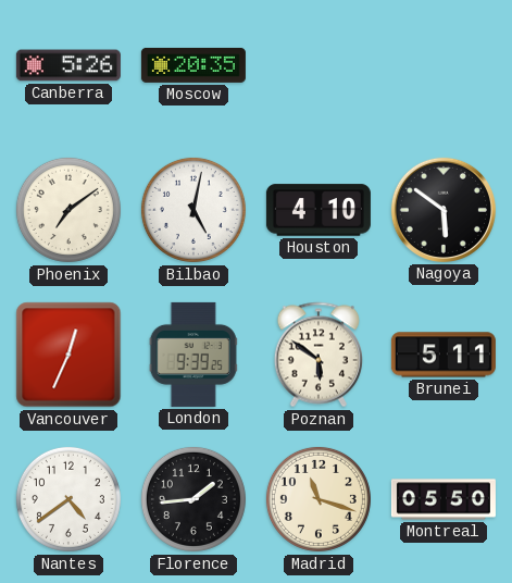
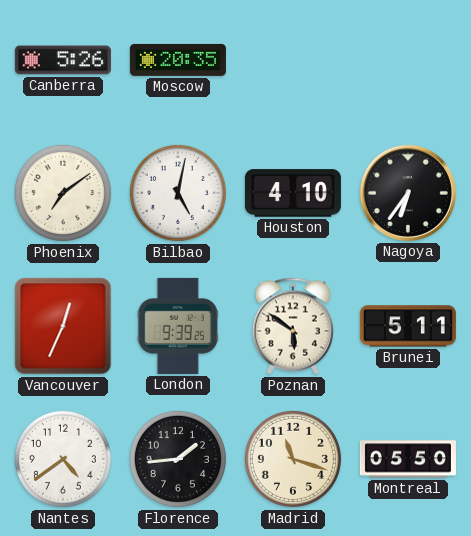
Nagoya: 5:51 -> 6:36 (408, 193)
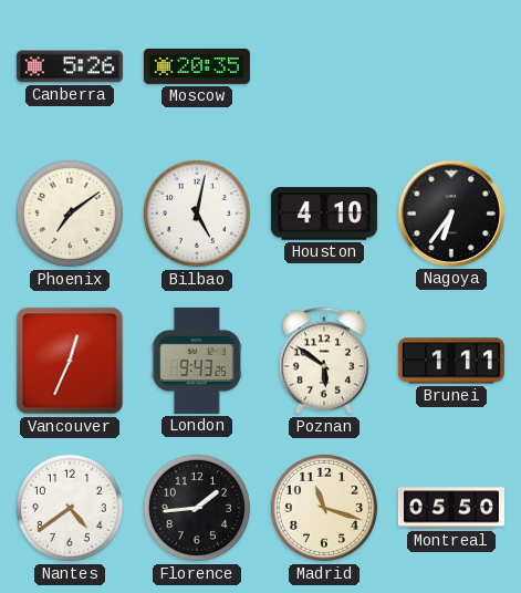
London: 9:39 -> 9:43 (197, 361)
Brunei: 5:11 -> 1:11 (451, 361)
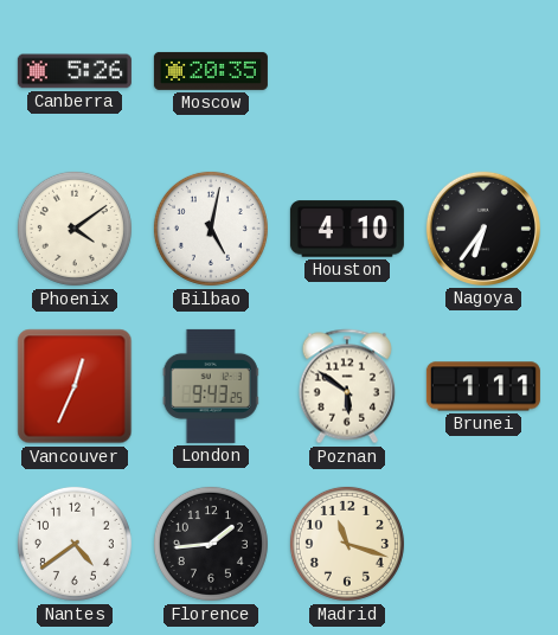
Phoenix: 7:09 -> 4:09 (75, 229)
Montreal: 05:50 -> none (451, 508)
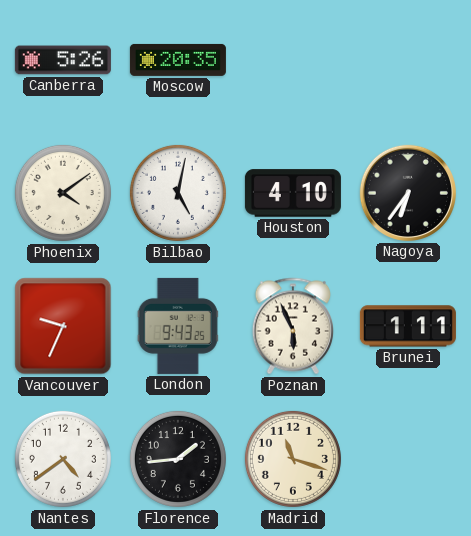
Vancouver: 12:34 -> 9:34 (63, 326)
Poznan: 5:51 -> 5:56 (293, 326)
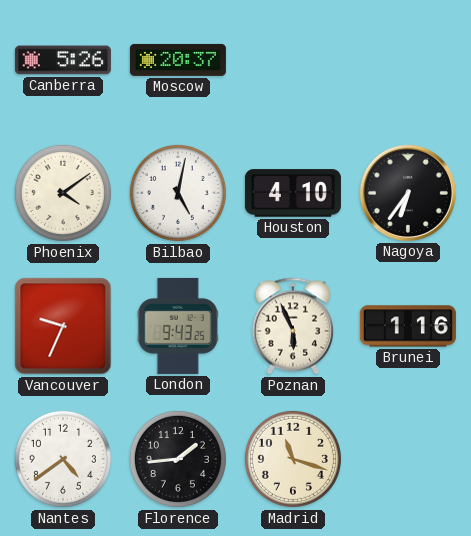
Moscow: 20:35 -> 20:37 (178, 60)
Brunei: 1:11 -> 1:16 (408, 326)
